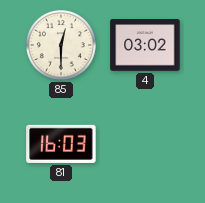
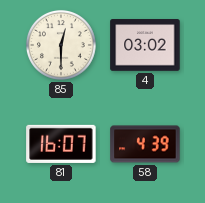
81: 16:03 -> 16:07 (61, 144)
58: none -> 4:39 (145, 144)
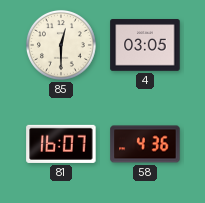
4: 03:02 -> 03:05 (145, 45)
58: 4:39 -> 4:36 (145, 144)
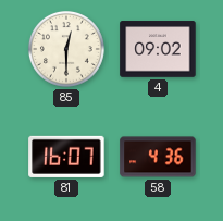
4: 03:05 -> 09:02 (158, 49)
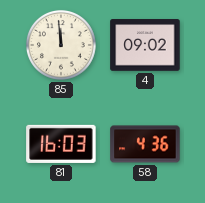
85: 12:30 -> 11:59 (61, 45)
81: 16:07 -> 16:03 (61, 144)
